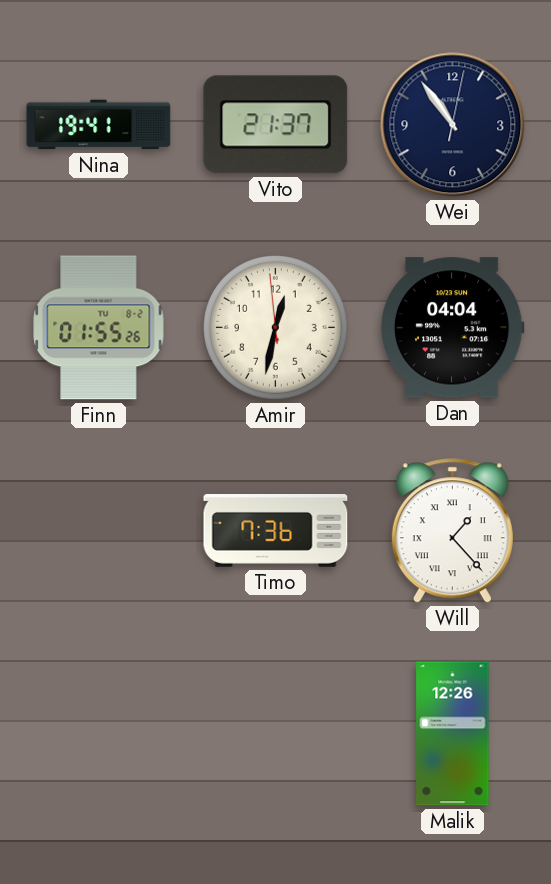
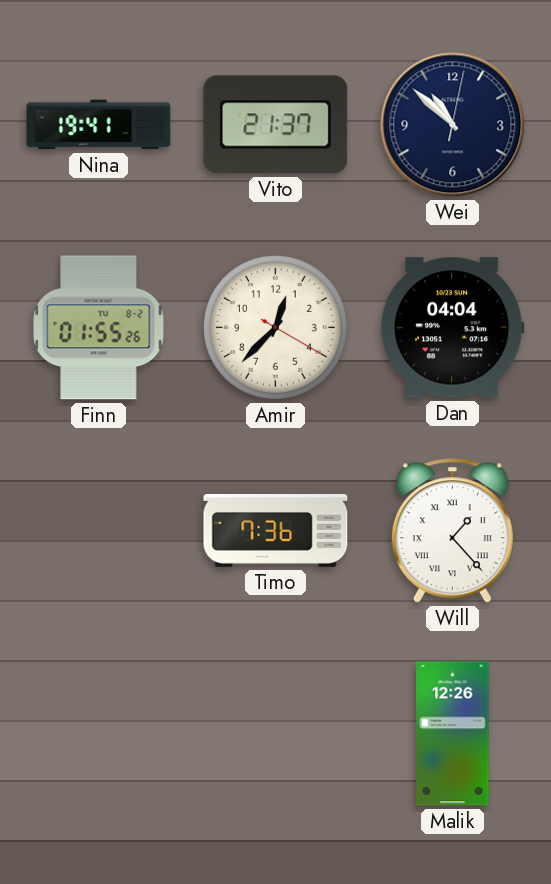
Wei: 10:54 -> 10:52 (453, 125)
Amir: 12:31 -> 12:37 (276, 328)
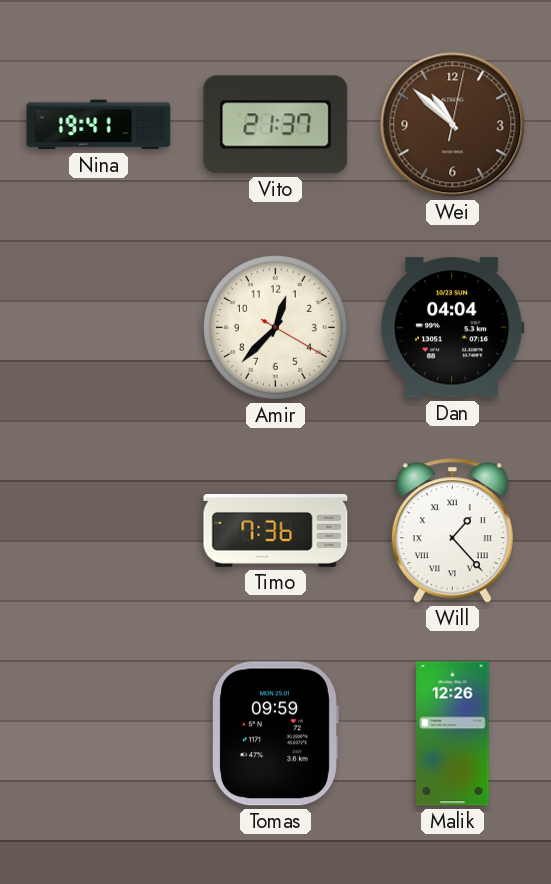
Wei dial: navy -> brown (453, 125)
Finn: 01:55 -> none (99, 328)
Tomas: none -> 09:59 (275, 734)
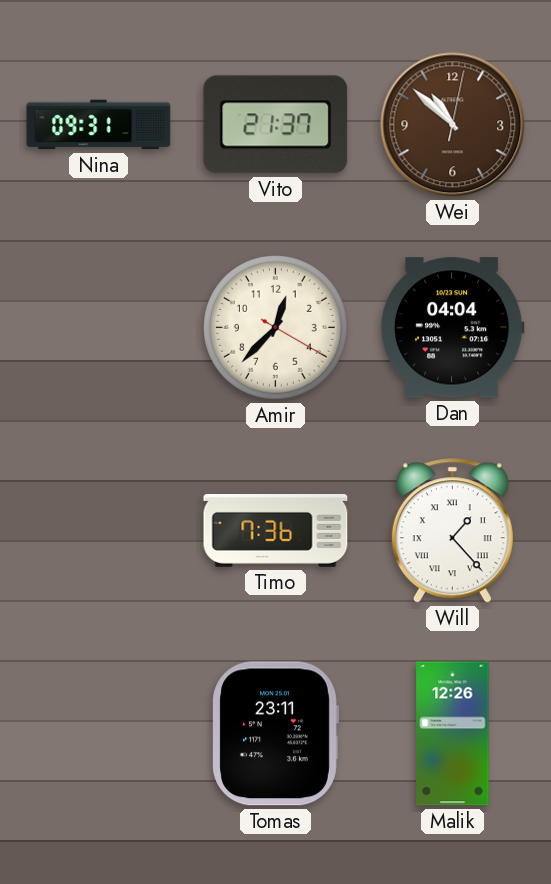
Nina: 19:41 -> 09:31 (99, 125)
Tomas: 09:59 -> 23:11 (275, 734)
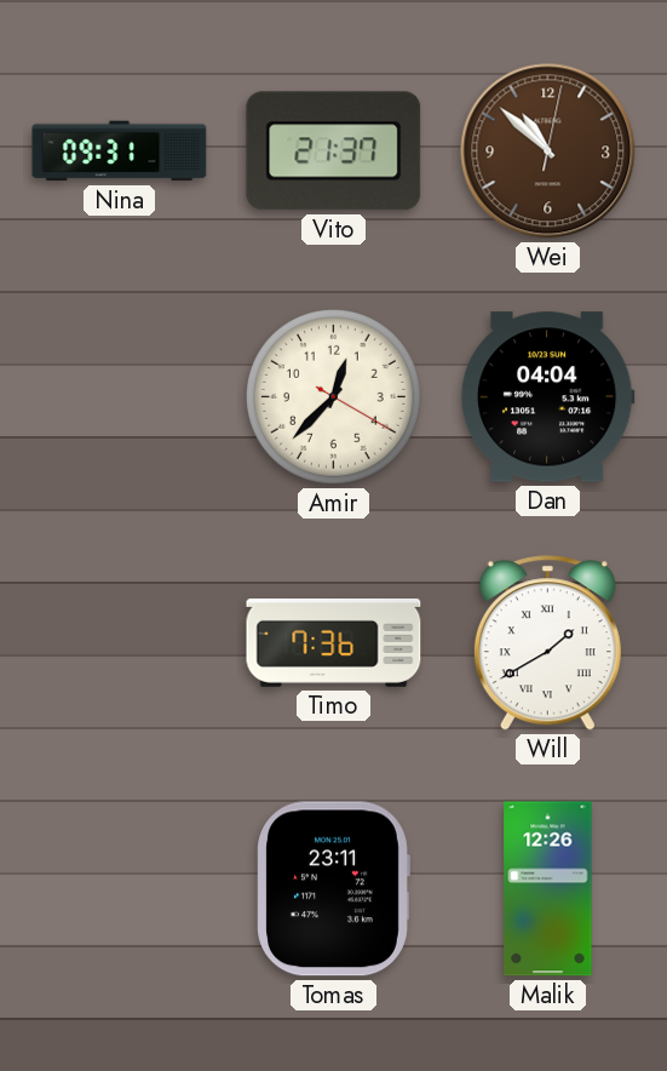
Will: 1:23 -> 1:40 (547, 643)
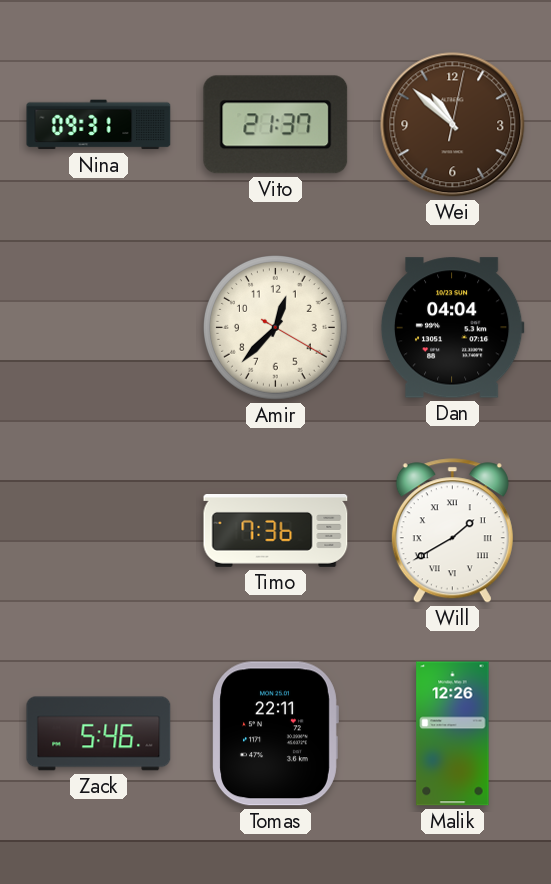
Zack: none -> 5:46 (99, 734)
Tomas: 23:11 -> 22:11 (275, 734)
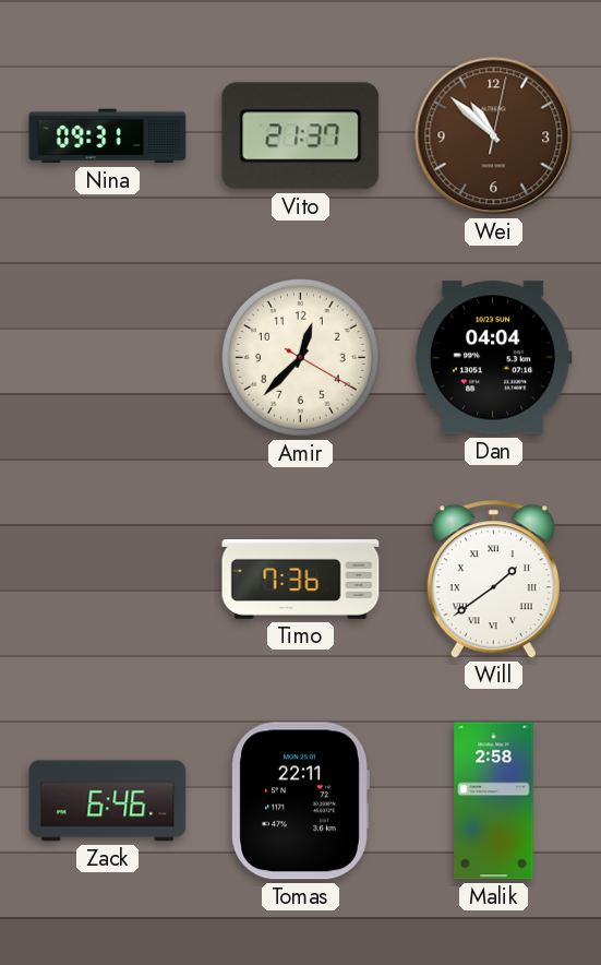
Will: 1:40 -> 1:39 (493, 580)
Zack: 5:46 -> 6:46 (108, 801)
Malik: 12:26 -> 2:58 (494, 801)
